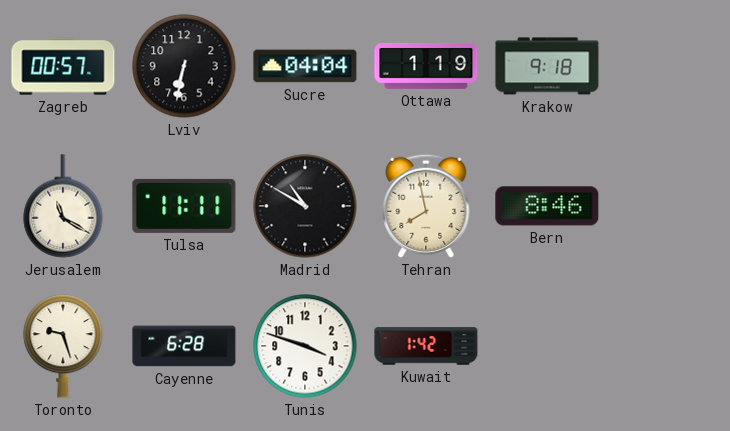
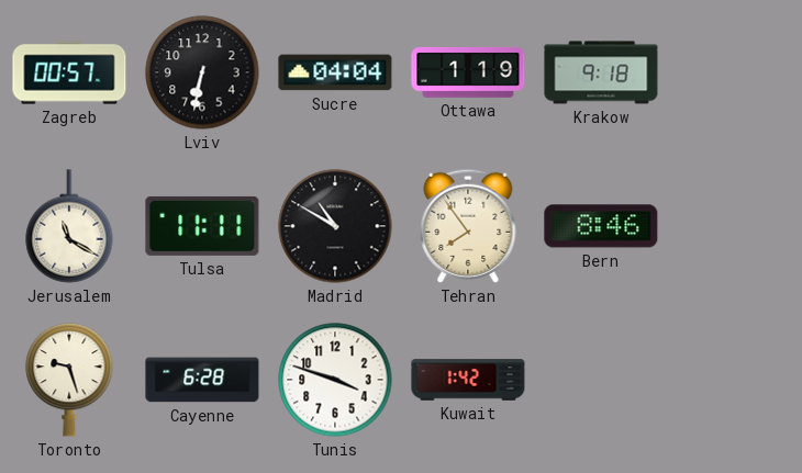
Tehran: 7:58 -> 7:54 (468, 226)
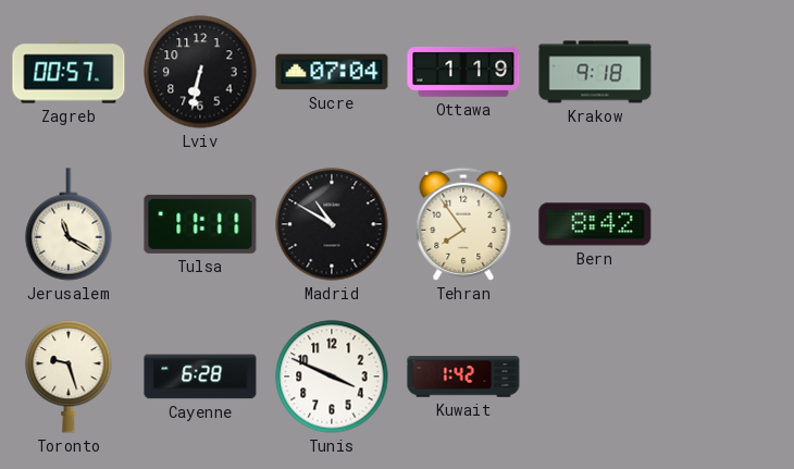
Sucre: 04:04 -> 07:04 (332, 72)
Bern: 8:46 -> 8:42 (595, 224)
Tunis: 3:48 -> 3:49 (332, 377)
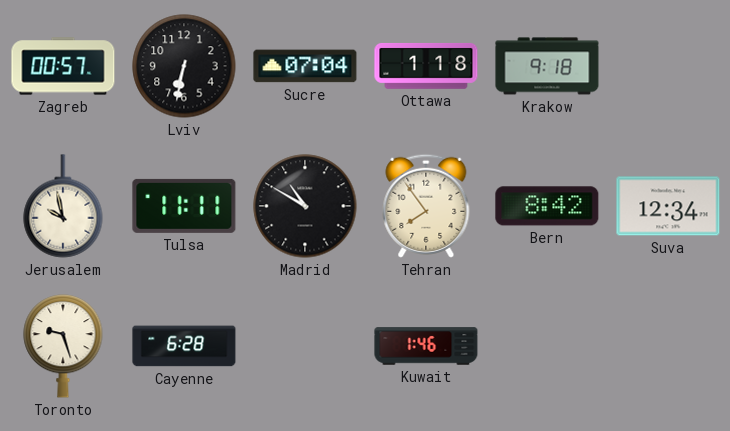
Ottawa: 1:19 -> 1:18 (426, 66)
Jerusalem: 11:20 -> 9:58 (63, 206)
Suva: none -> 12:34 (668, 206)
Tunis: 3:49 -> none (332, 377)
Kuwait: 1:42 -> 1:46 (426, 346)
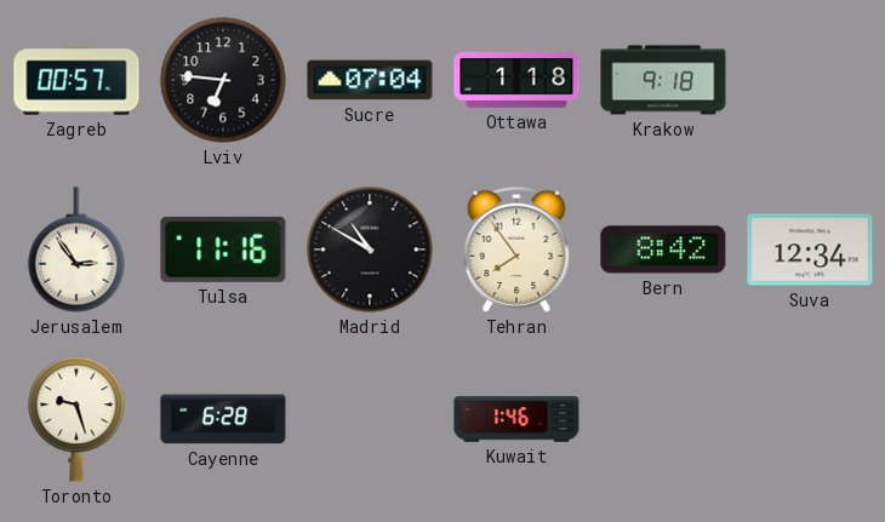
Lviv: 6:32 -> 6:46 (223, 80)
Jerusalem: 9:58 -> 2:54 (76, 249)
Tulsa: 11:11 -> 11:16 (223, 249)
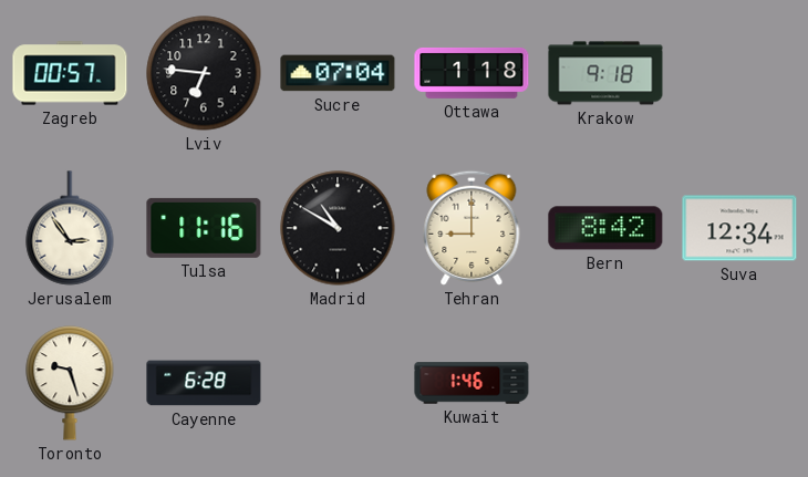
Tehran: 7:54 -> 9:00 (472, 228)
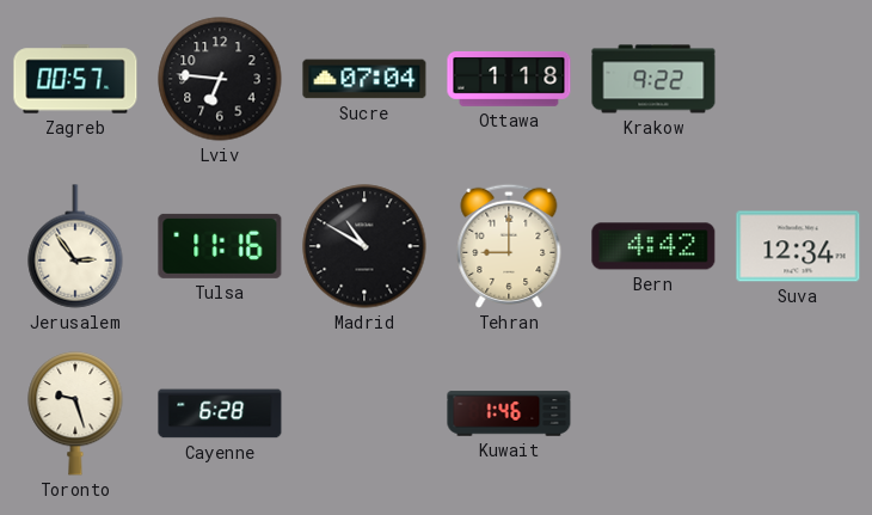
Krakow: 9:18 -> 9:22 (653, 79)
Bern: 8:42 -> 4:42 (653, 246)
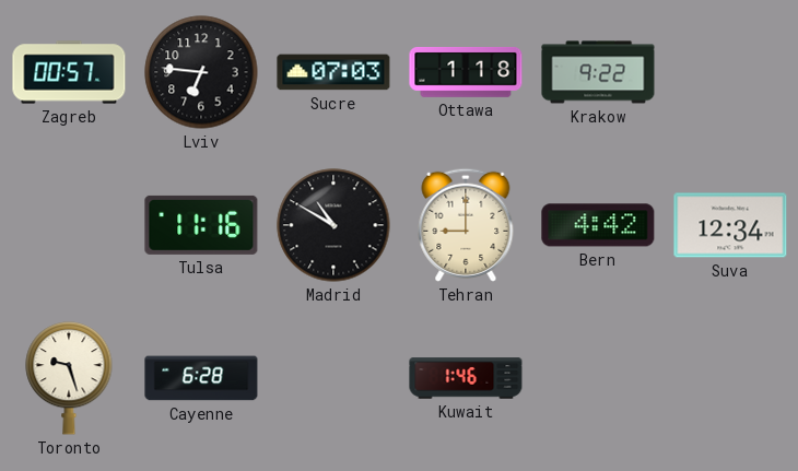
Sucre: 07:04 -> 07:03 (333, 72)
Jerusalem: 2:54 -> none (75, 246)
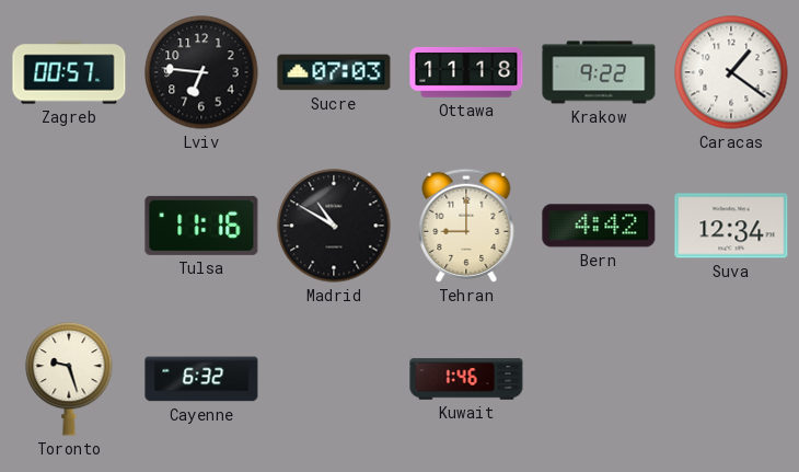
Ottawa: 1:18 -> 11:18 (466, 72)
Caracas: none -> 1:21 (731, 72)
Cayenne: 6:28 -> 6:32 (201, 379)
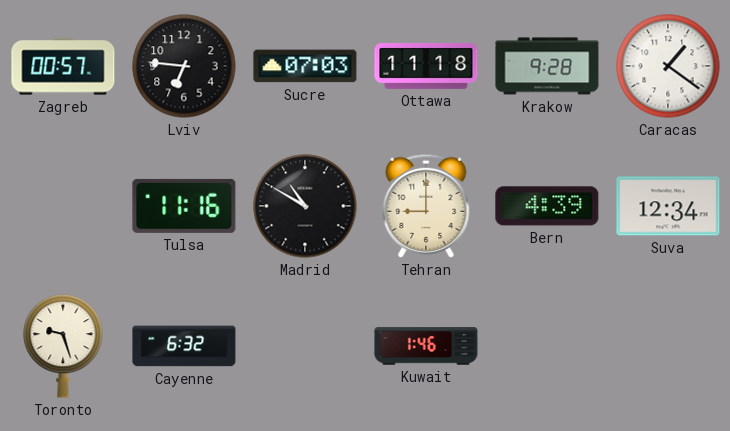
Krakow: 9:22 -> 9:28 (547, 66)
Bern: 4:42 -> 4:39 (547, 206)
